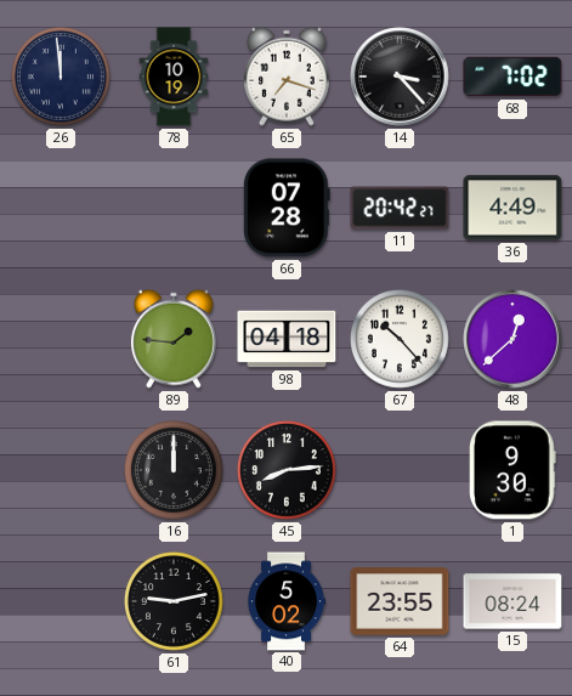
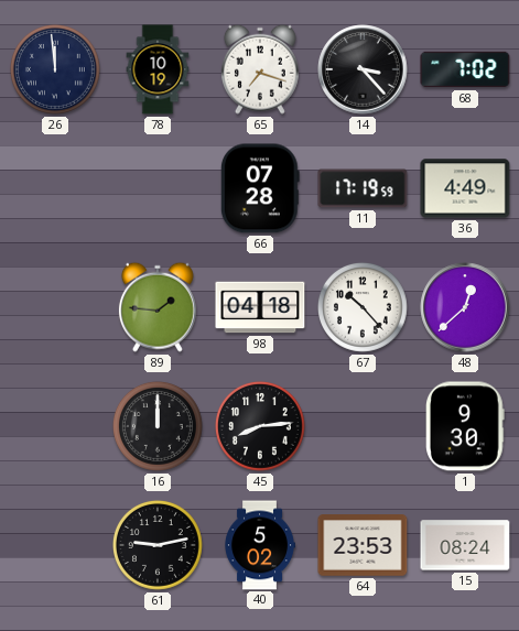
11: 20:42 -> 17:19 (363, 188)
64: 23:55 -> 23:53 (363, 545)
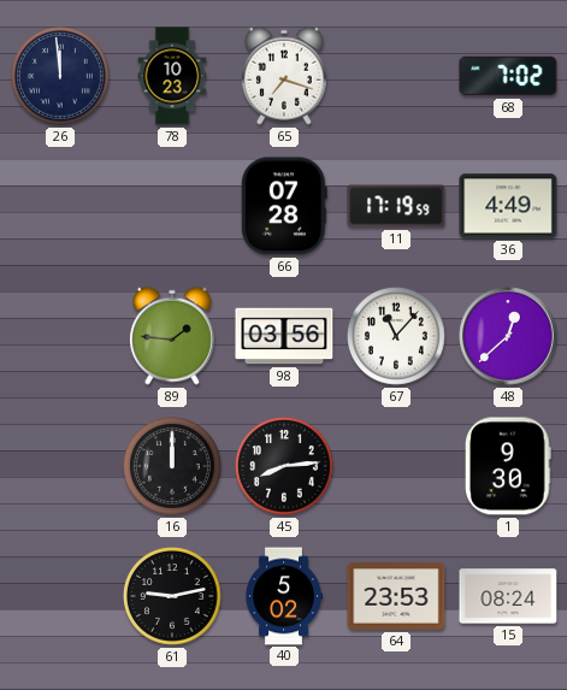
78: 10:19 -> 10:23 (172, 76)
14: 3:23 -> none (363, 69)
98: 04:18 -> 03:56 (284, 336)
67: 10:23 -> 11:07 (397, 337)
